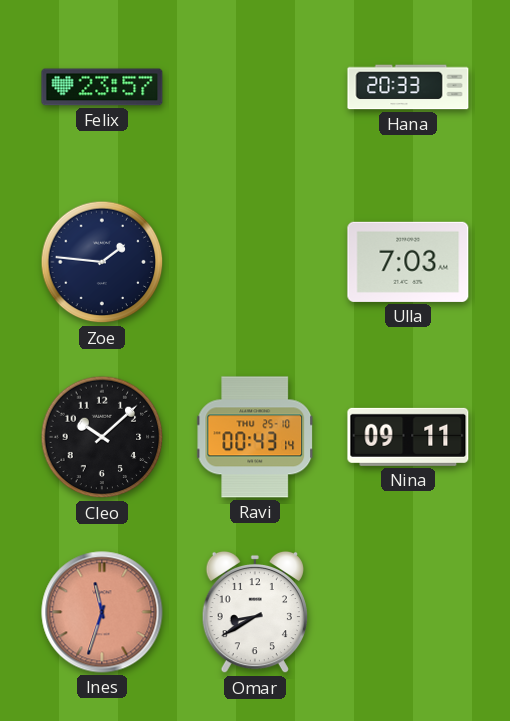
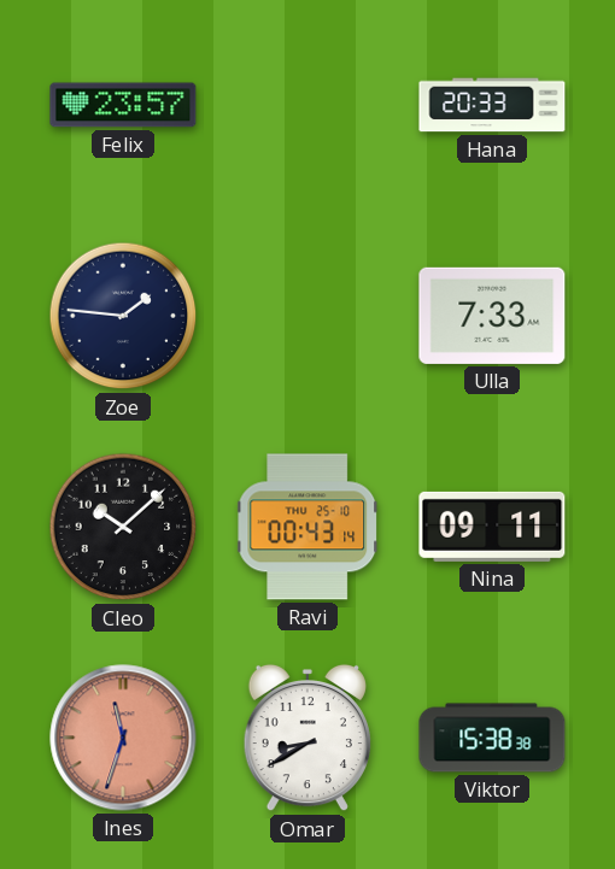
Ulla: 7:03 -> 7:33 (492, 316)
Viktor: none -> 15:38 (492, 738)
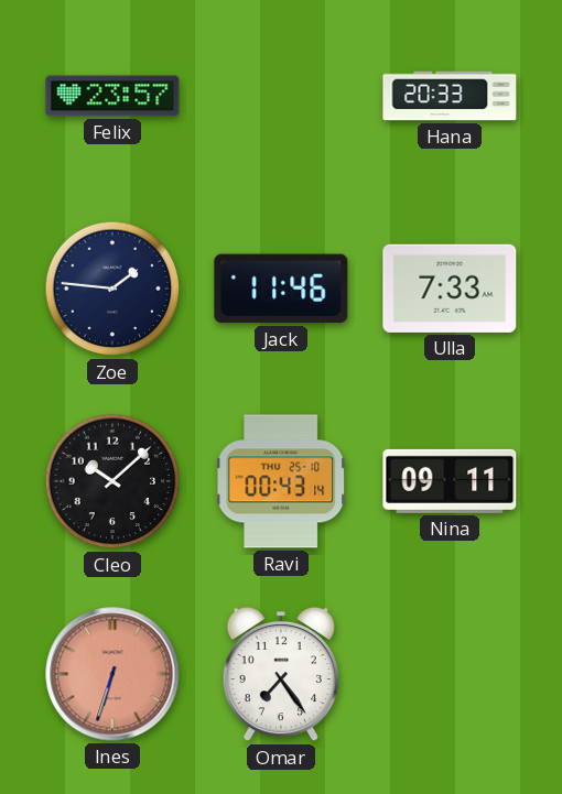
Jack: none -> 11:46 (281, 289)
Ines: 11:33 -> 6:33 (112, 674)
Omar: 8:40 -> 7:24 (281, 674)
Viktor: 15:38 -> none (492, 738)
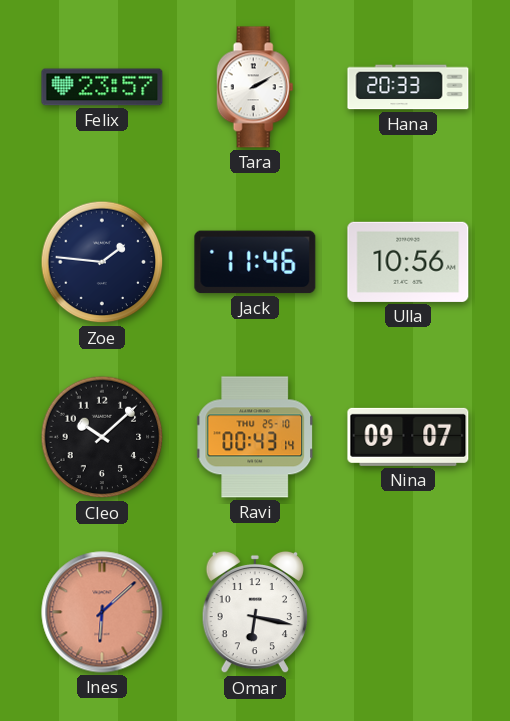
Tara: none -> 2:10 (255, 87)
Ulla: 7:33 -> 10:56 (408, 262)
Nina: 09:11 -> 09:07 (408, 437)
Ines: 6:33 -> 6:08 (102, 612)
Omar: 7:24 -> 6:17 (255, 612)
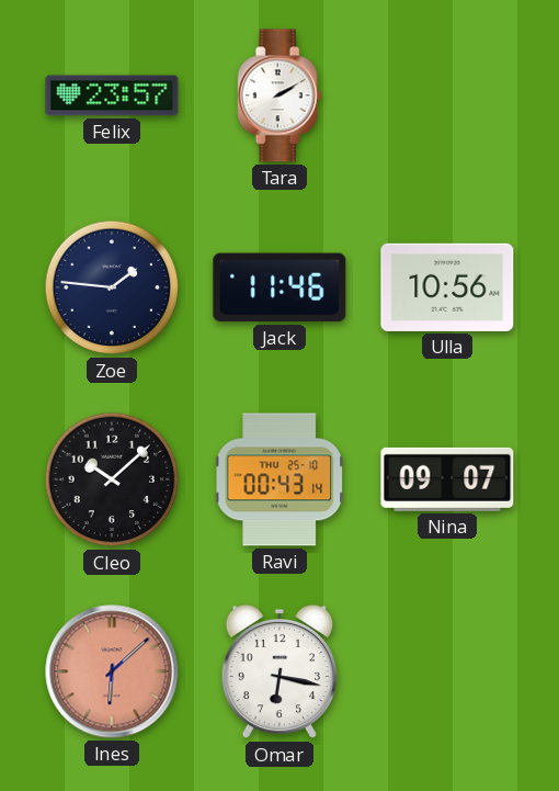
Hana: 20:33 -> none (408, 87)
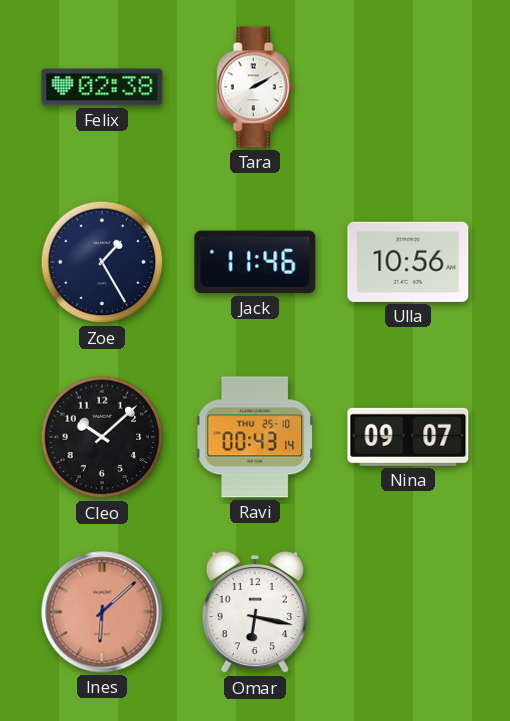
Felix: 23:57 -> 02:38 (102, 87)
Zoe: 1:46 -> 1:25 (102, 262)
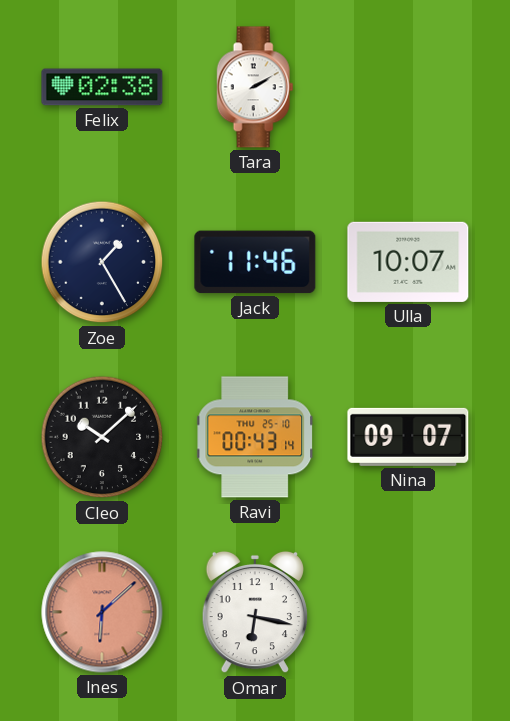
Ulla: 10:56 -> 10:07 (408, 262)
